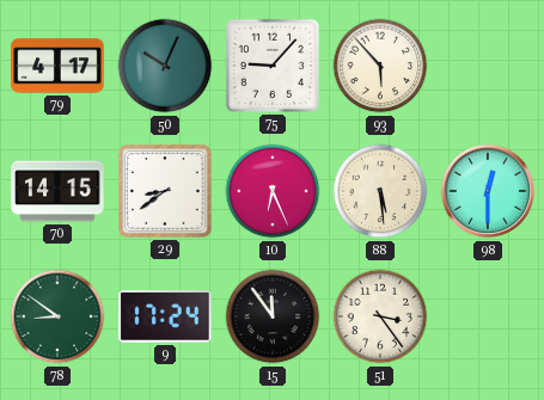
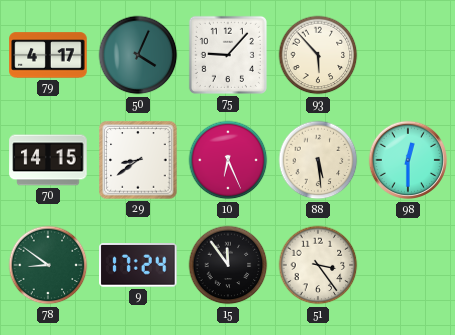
50: 10:04 -> 4:04 (138, 55)
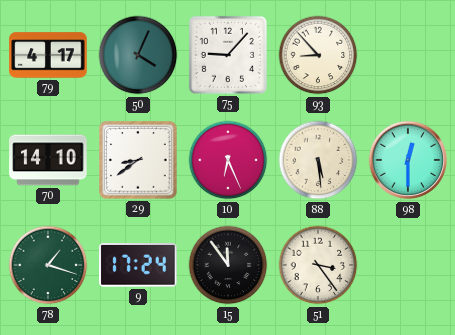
93: 5:53 -> 8:53 (318, 55)
70: 14:15 -> 14:10 (48, 160)
78: 8:51 -> 1:18 (48, 265)
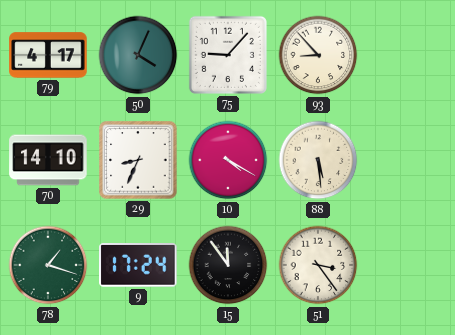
29: 8:39 -> 8:34 (138, 160)
10: 6:26 -> 4:20 (228, 160)
98: 12:30 -> none (408, 160)
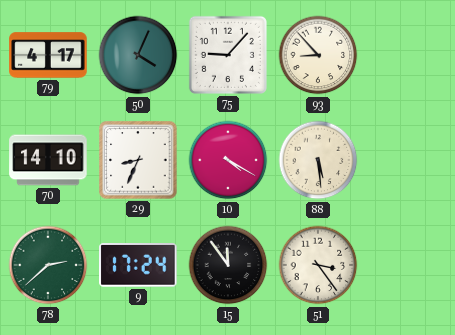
78: 1:18 -> 2:38 (48, 265)
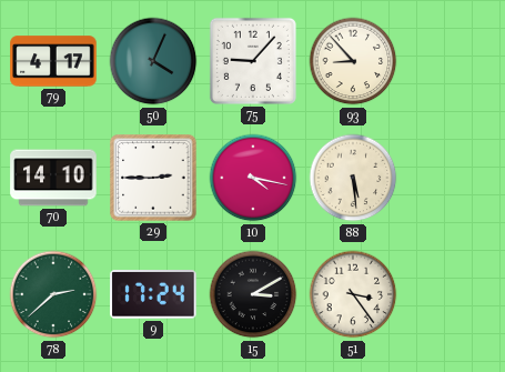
29: 8:34 -> 2:45 (153, 178)
10: 4:20 -> 4:17 (253, 178)
15: 11:54 -> 3:10 (253, 294)
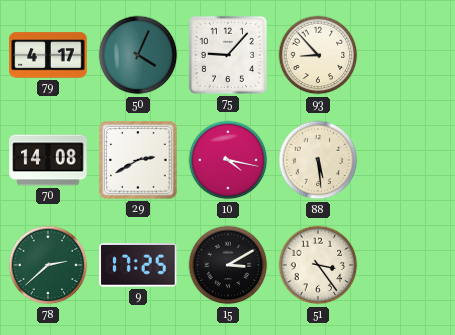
70: 14:10 -> 14:08 (48, 160)
29: 2:45 -> 2:40 (138, 160)
9: 17:24 -> 17:25 (138, 266)
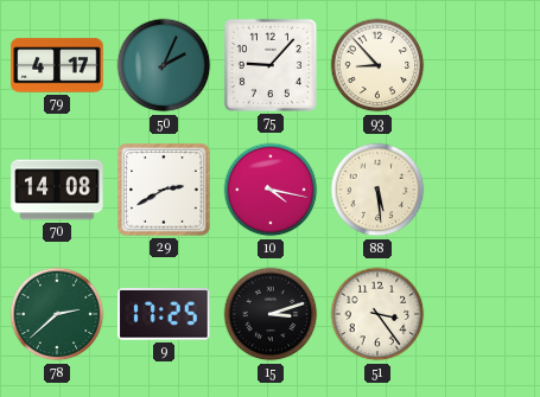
50: 4:04 -> 2:04 (164, 65)
15: 3:10 -> 3:12 (271, 314)
